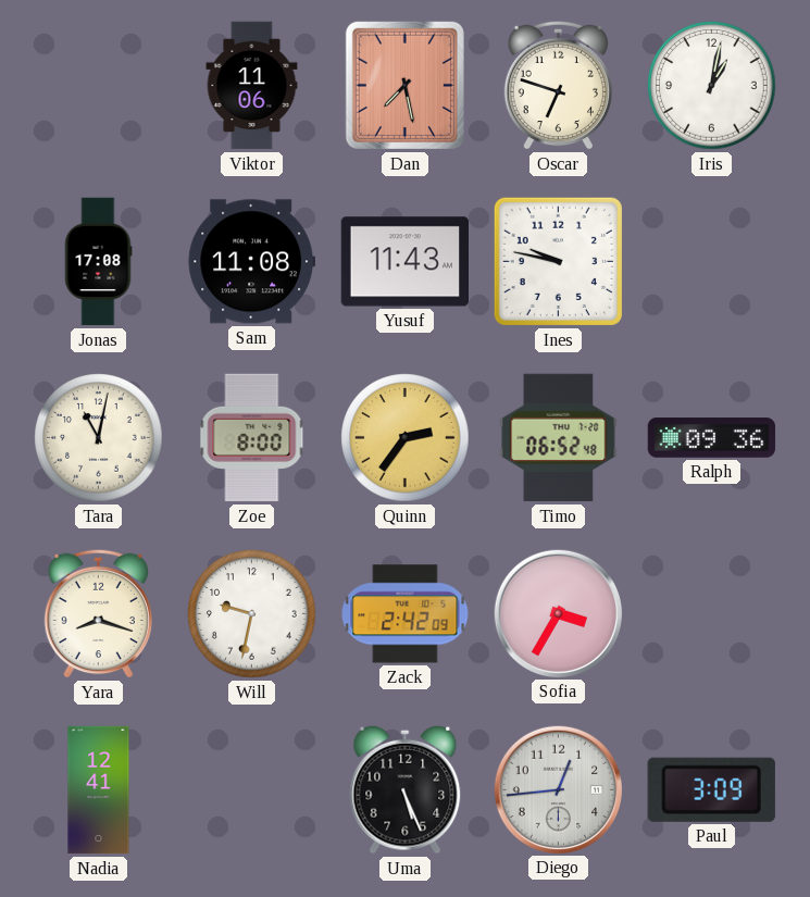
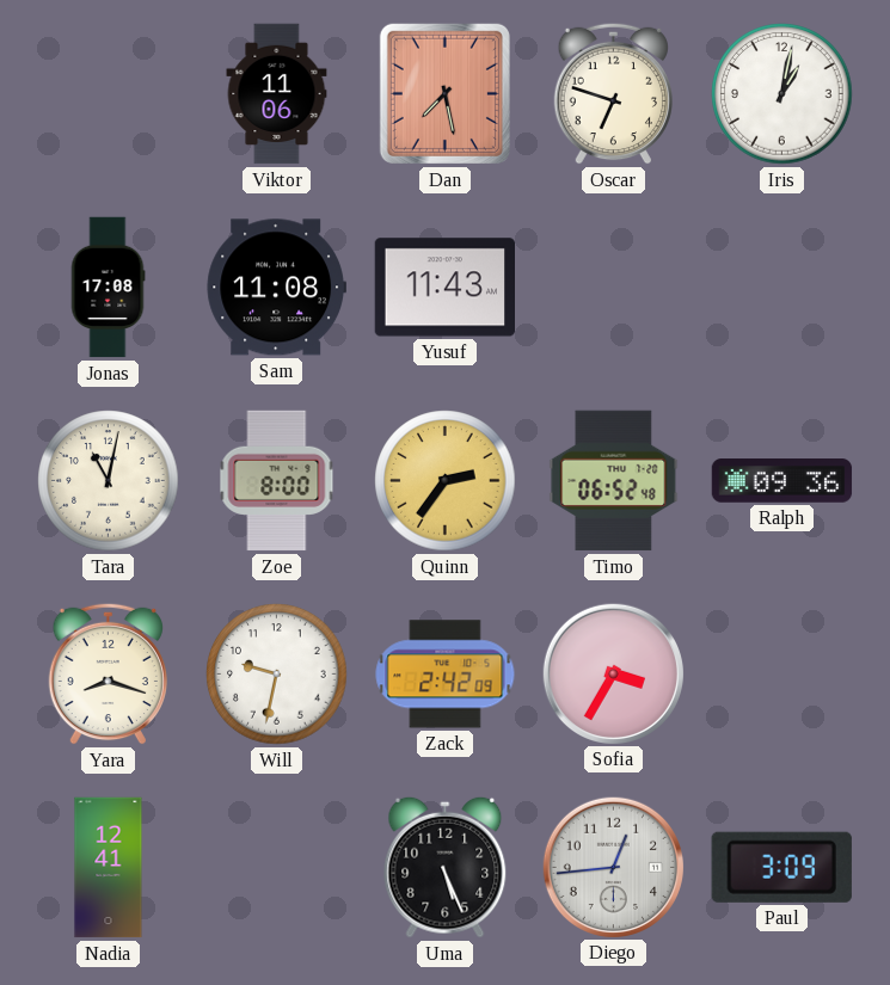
Ines: 9:47 -> none (558, 261)
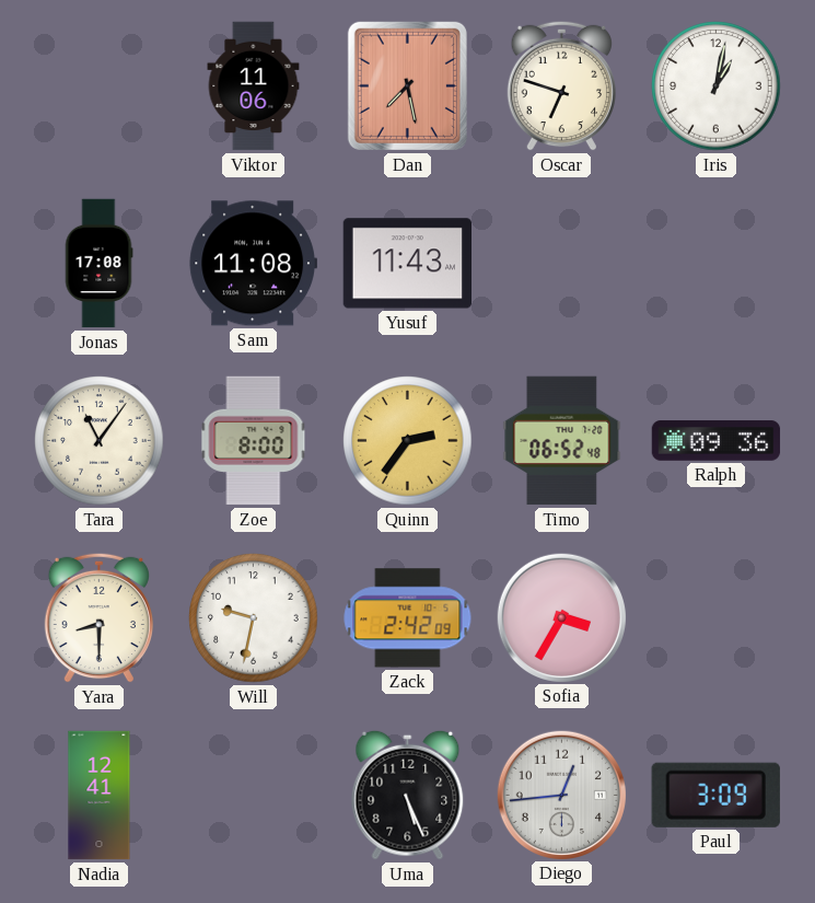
Tara: 11:02 -> 11:06 (100, 441)
Yara: 8:18 -> 8:30 (98, 617)
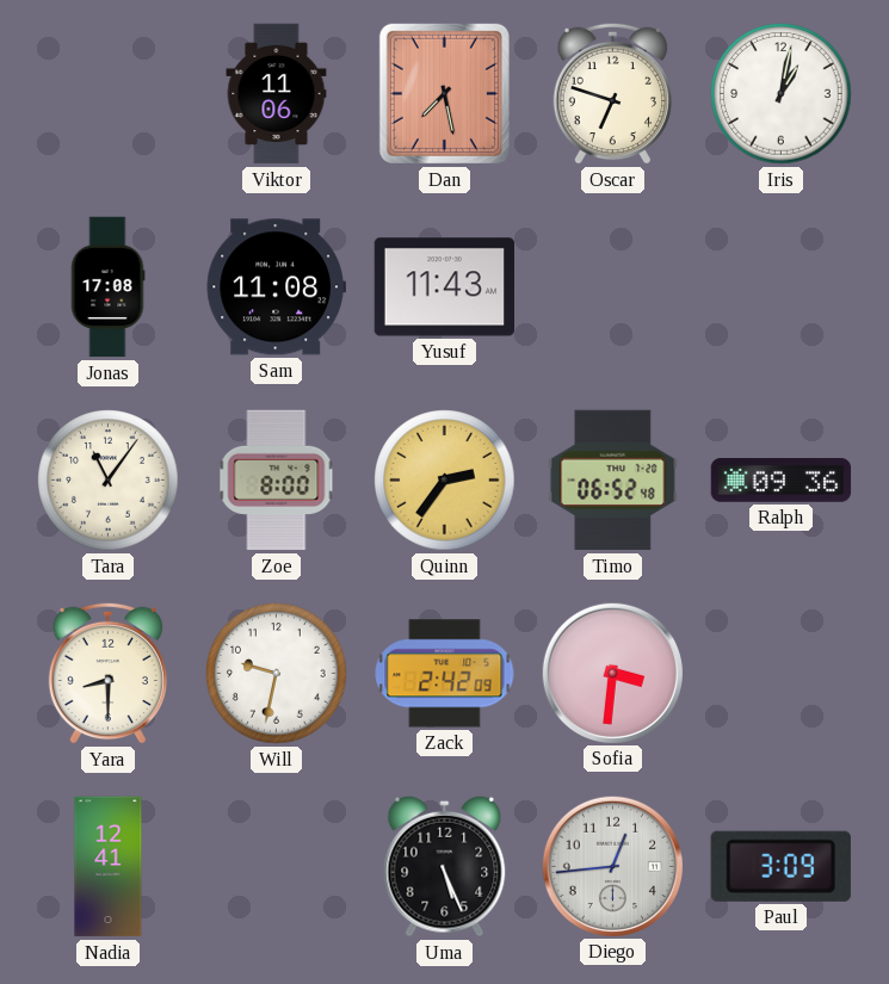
Sofia: 3:35 -> 3:31 (612, 673)
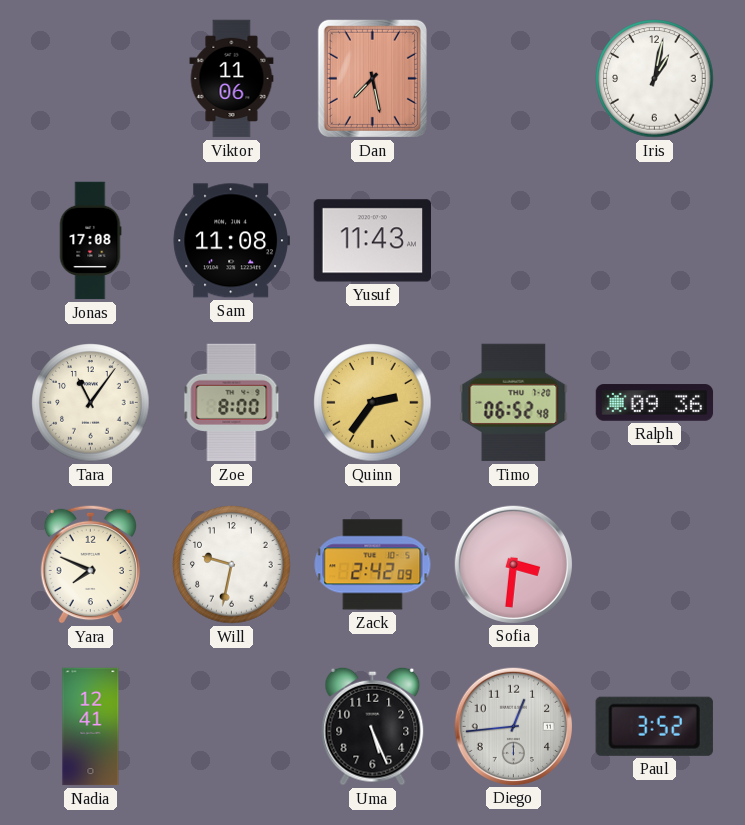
Oscar: 6:48 -> none (612, 93)
Yara: 8:30 -> 7:49 (90, 564)
Paul: 3:09 -> 3:52 (654, 726)
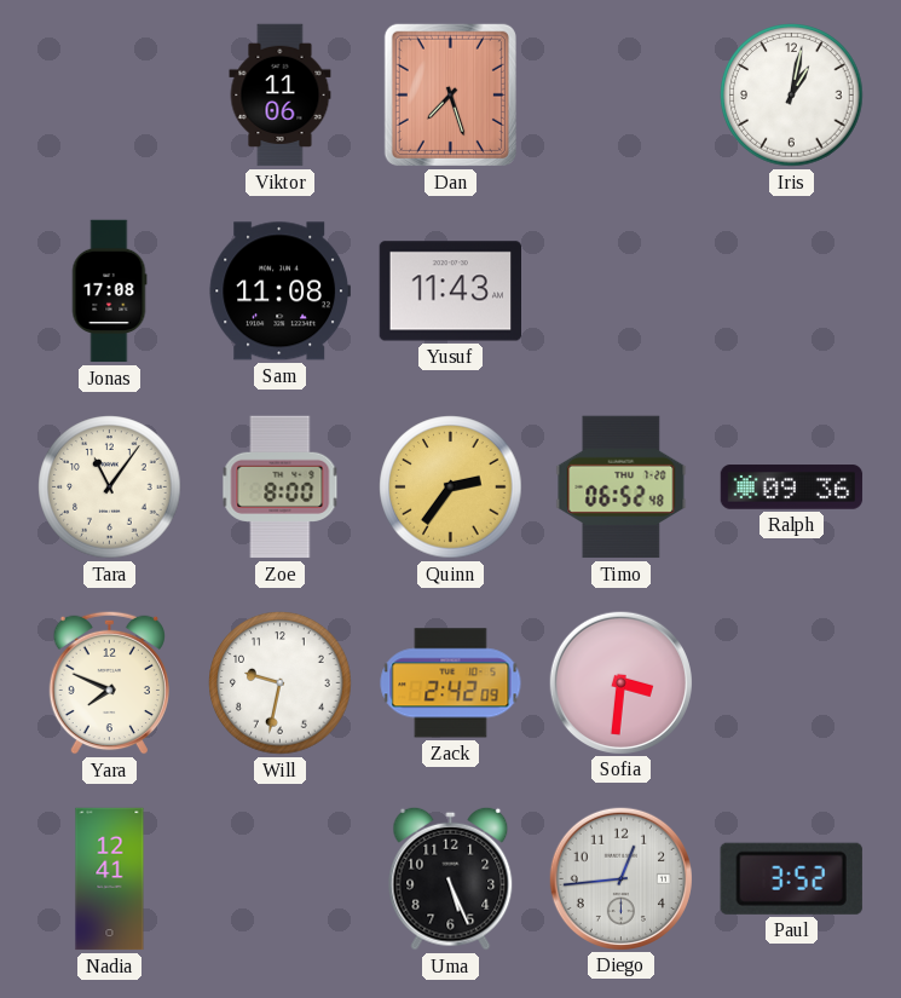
Dan: 7:28 -> 7:27 (450, 94)
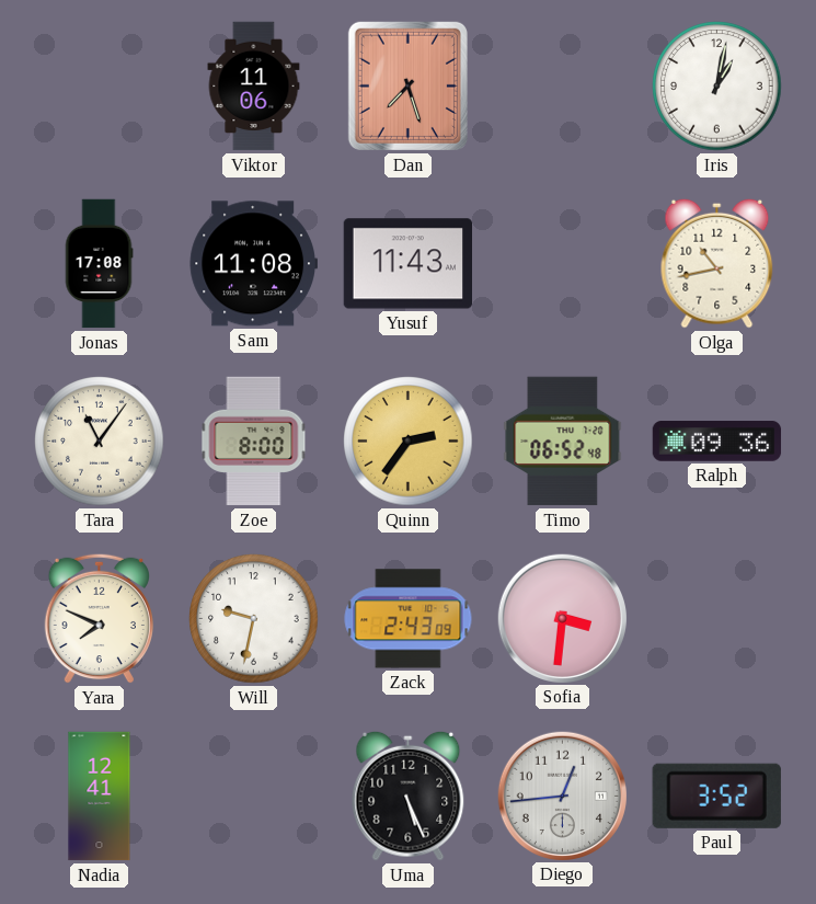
Olga: none -> 10:43 (717, 263)
Zack: 2:42 -> 2:43 (409, 619)
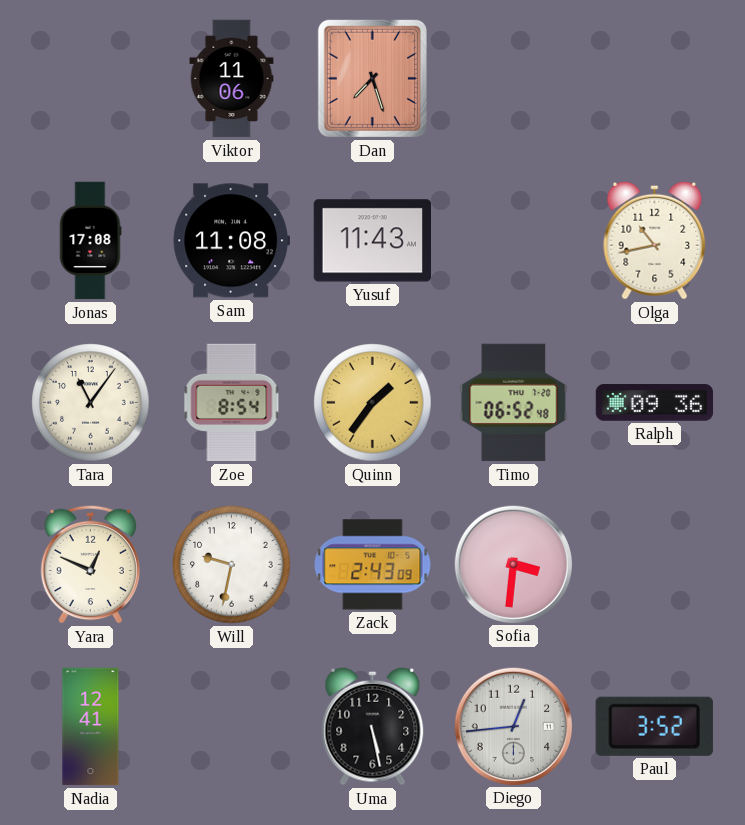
Iris: 1:02 -> none (717, 87)
Zoe: 8:00 -> 8:54 (232, 403)
Quinn: 2:36 -> 1:36 (373, 403)
Yara: 7:49 -> 12:49 (90, 564)
Uma: 5:26 -> 5:28 (373, 726)
